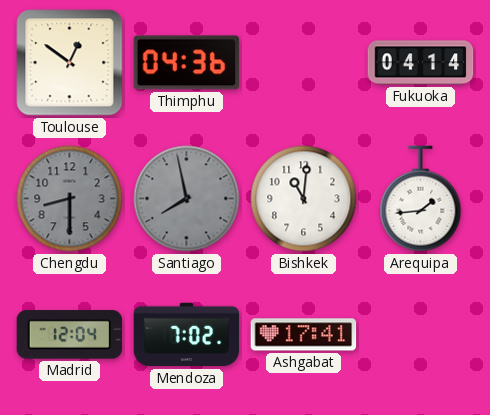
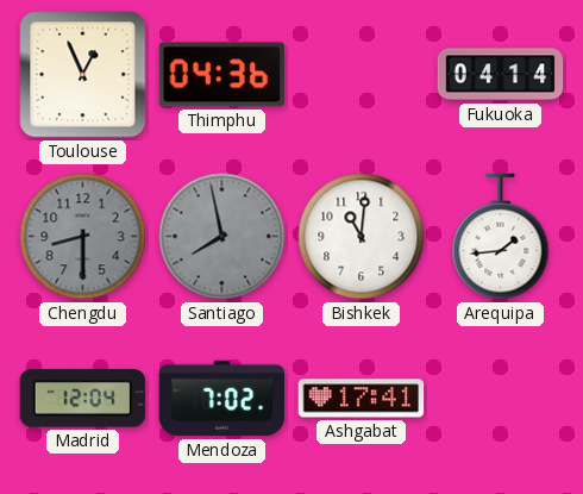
Toulouse: 12:51 -> 12:56 (83, 75)
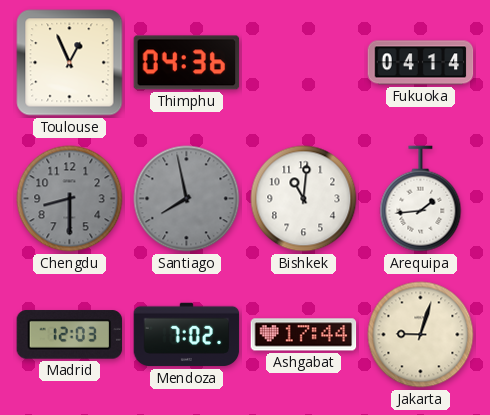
Madrid: 12:04 -> 12:03 (70, 335)
Ashgabat: 17:41 -> 17:44 (304, 335)
Jakarta: none -> 9:03 (421, 335)
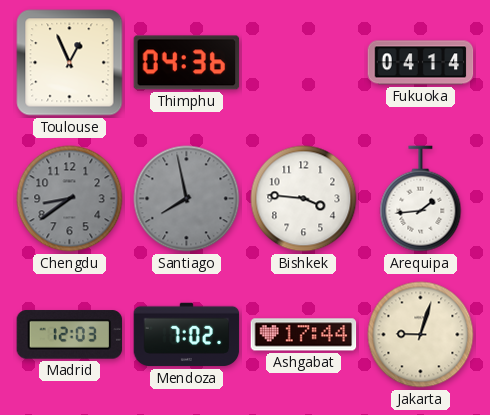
Chengdu: 8:30 -> 8:39 (70, 199)
Bishkek: 11:01 -> 3:46 (304, 199)
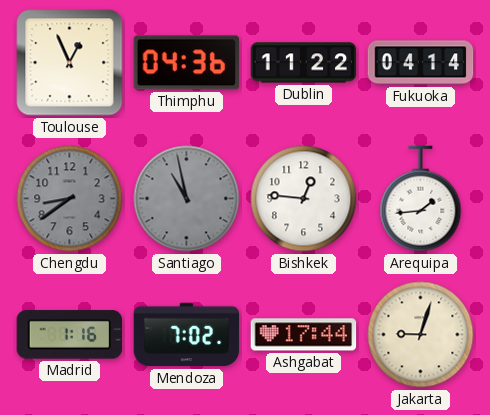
Dublin: none -> 11:22 (304, 63)
Santiago: 7:58 -> 10:58 (187, 199)
Bishkek: 3:46 -> 12:46 (304, 199)
Madrid: 12:03 -> 1:16 (70, 335)
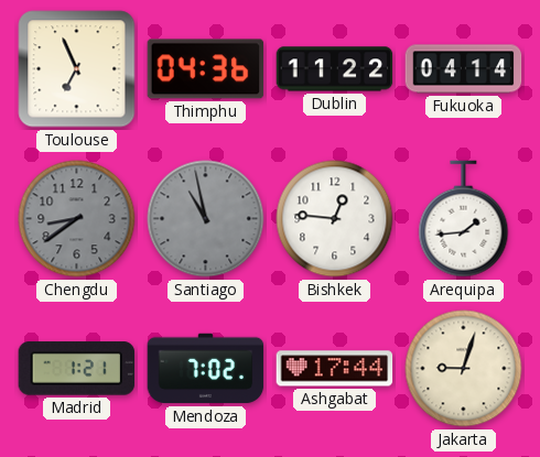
Toulouse: 12:56 -> 6:56 (77, 69)
Madrid: 1:16 -> 1:21 (77, 369)
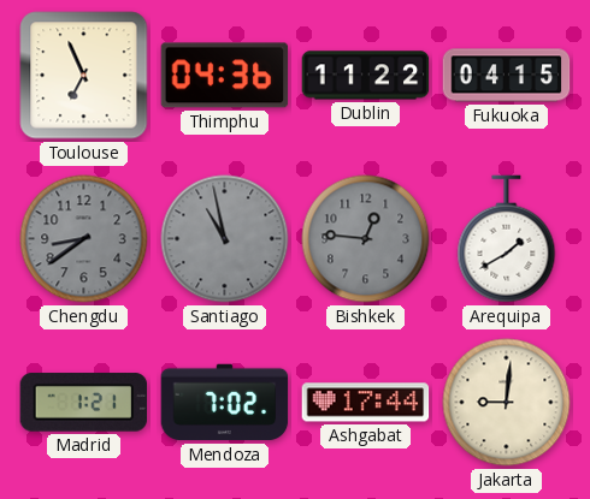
Fukuoka: 04:14 -> 04:15 (507, 76)
Bishkek dial: white -> grey (366, 239)
Arequipa: 1:44 -> 1:40 (507, 239)
Jakarta: 9:03 -> 9:01 (507, 403)
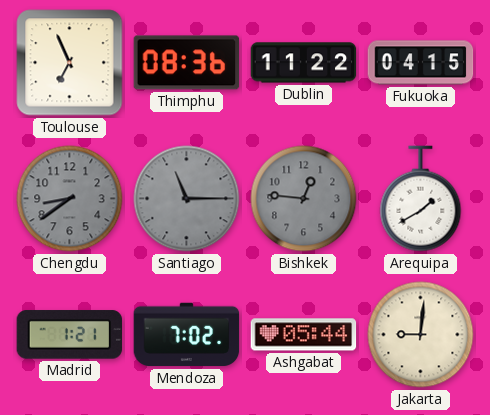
Thimphu: 04:36 -> 08:36 (187, 63)
Santiago: 10:58 -> 11:15 (187, 199)
Ashgabat: 17:44 -> 05:44 (304, 335)
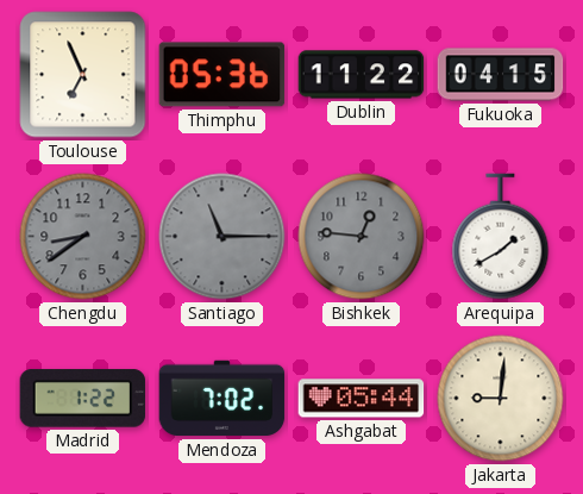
Thimphu: 08:36 -> 05:36 (222, 75)
Madrid: 1:21 -> 1:22 (83, 399)
